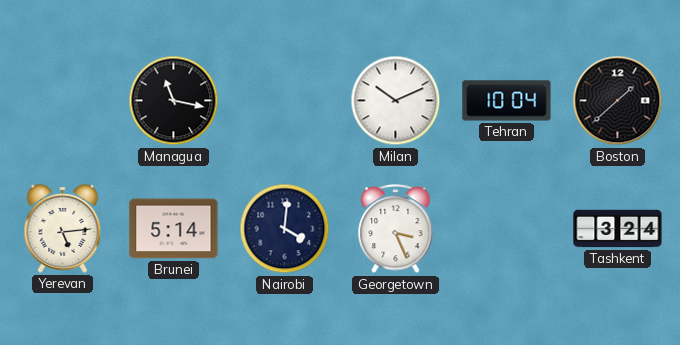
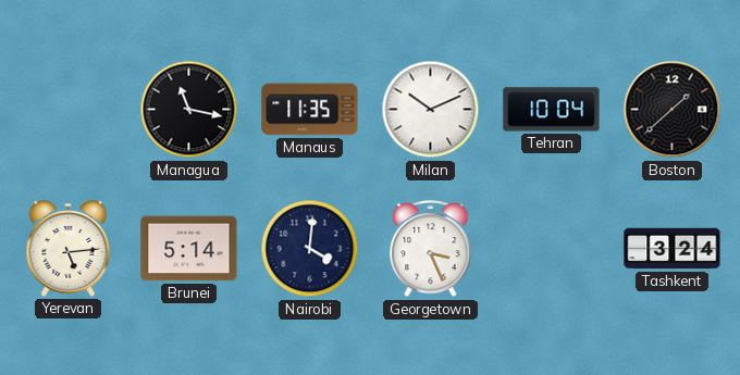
Manaus: none -> 11:35 (310, 110)
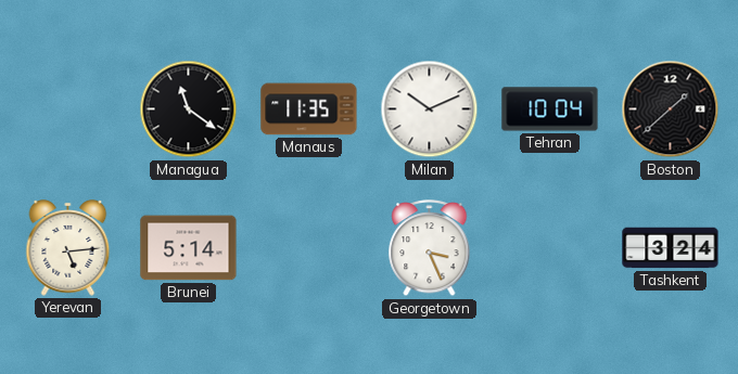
Managua: 11:17 -> 11:21 (189, 109)
Nairobi: 4:01 -> none (310, 249)
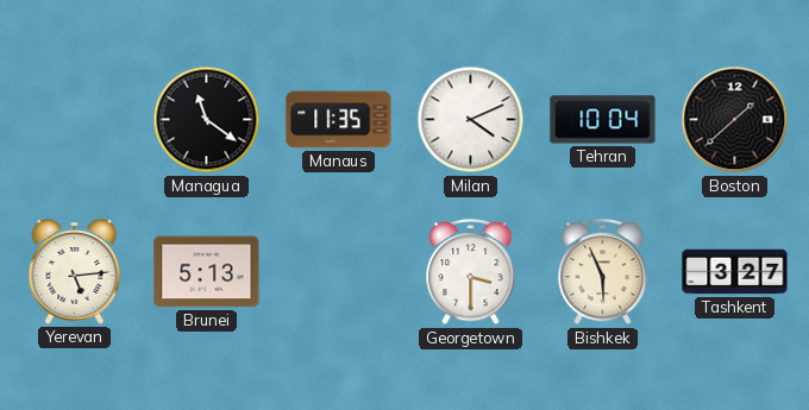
Milan: 10:11 -> 4:11 (471, 120)
Brunei: 5:14 -> 5:13 (207, 272)
Georgetown: 3:26 -> 3:30 (471, 272)
Bishkek: none -> 5:56 (603, 272)
Tashkent: 3:24 -> 3:27 (735, 272)
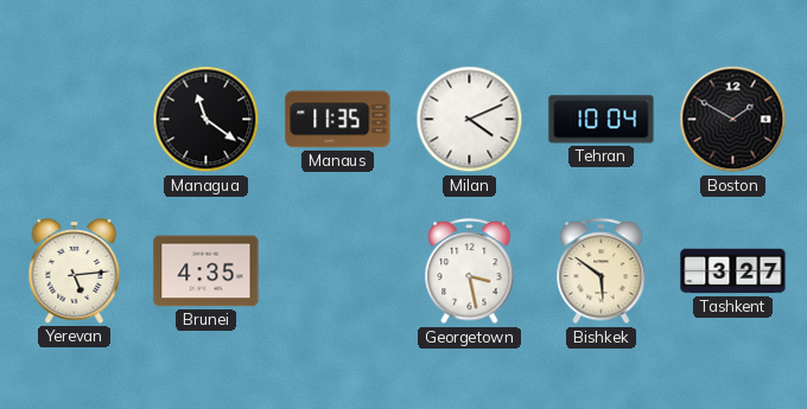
Boston: 1:38 -> 1:50 (733, 120)
Brunei: 5:13 -> 4:35 (206, 271)
Georgetown: 3:30 -> 3:28 (470, 271)
Bishkek: 5:56 -> 5:51 (602, 271)
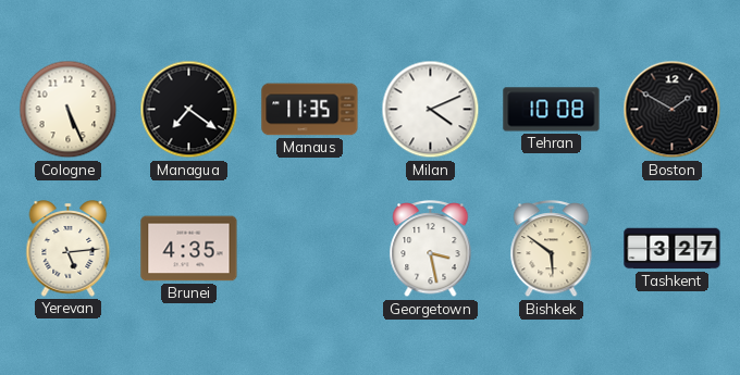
Cologne: none -> 5:26 (69, 110)
Managua: 11:21 -> 7:21 (189, 110)
Tehran: 10:04 -> 10:08 (552, 110)
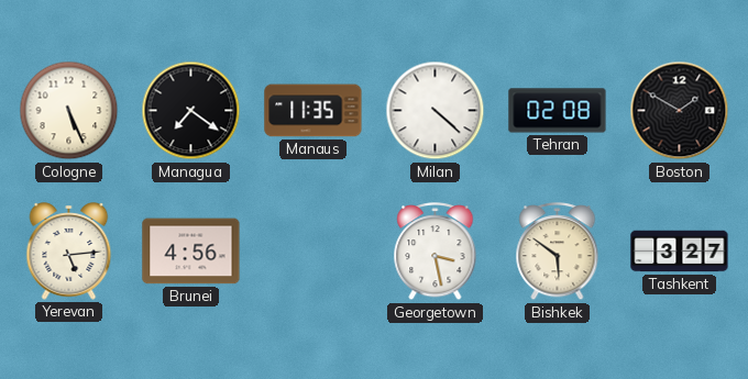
Milan: 4:11 -> 4:22 (436, 111)
Tehran: 10:08 -> 02:08 (558, 111)
Brunei: 4:35 -> 4:56 (191, 252)
